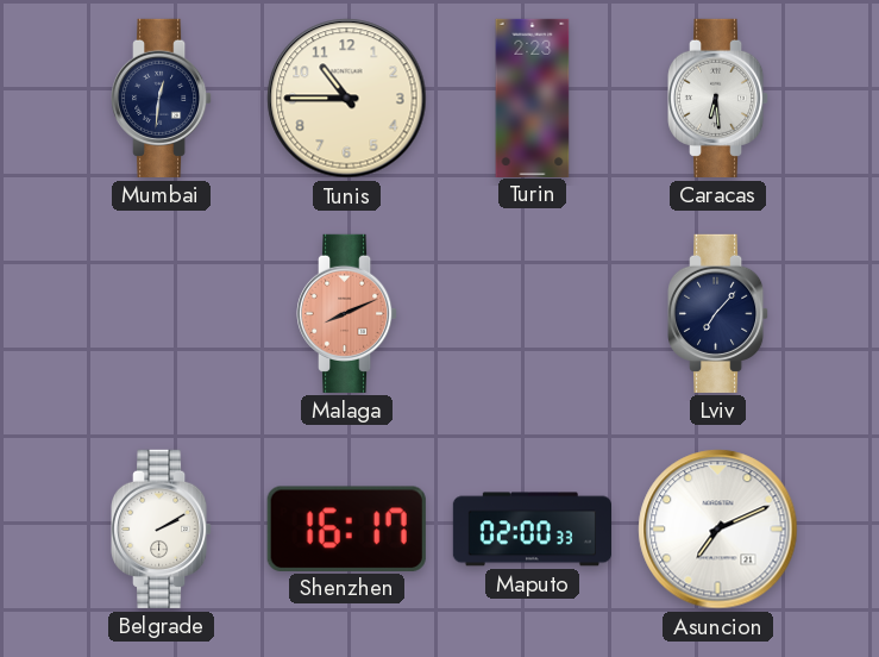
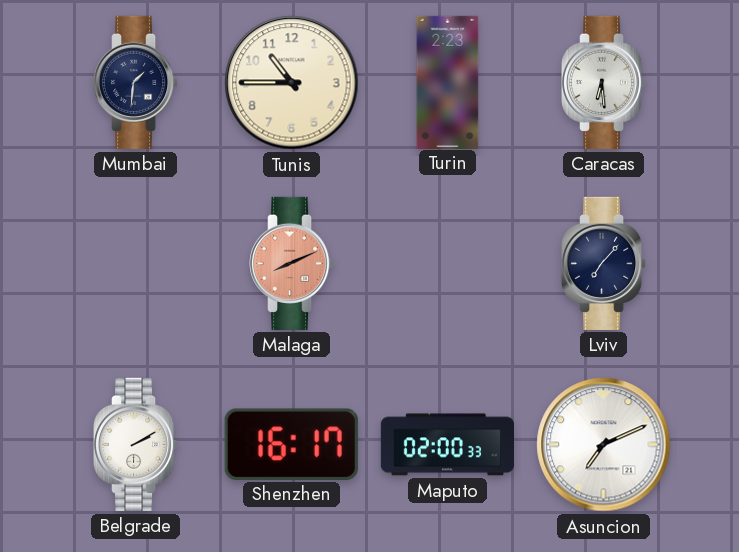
Mumbai: 12:31 -> 1:31 (137, 82)
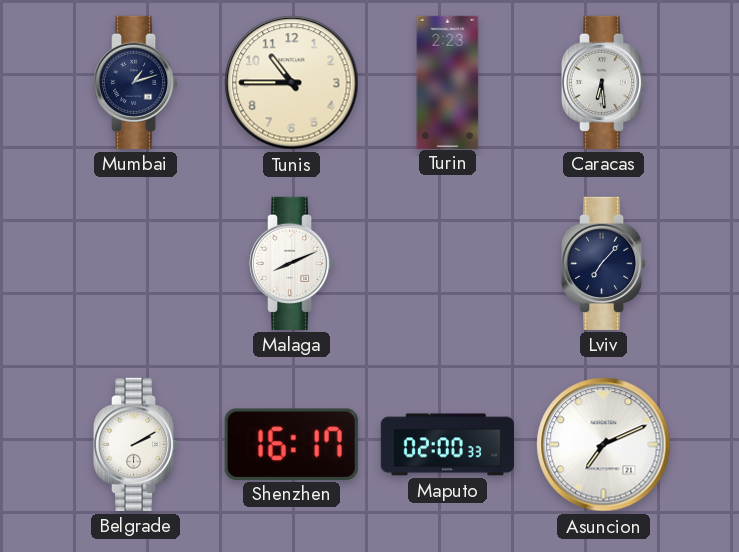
Mumbai: 1:31 -> 1:12 (137, 82)
Malaga dial: salmon -> white (293, 263)
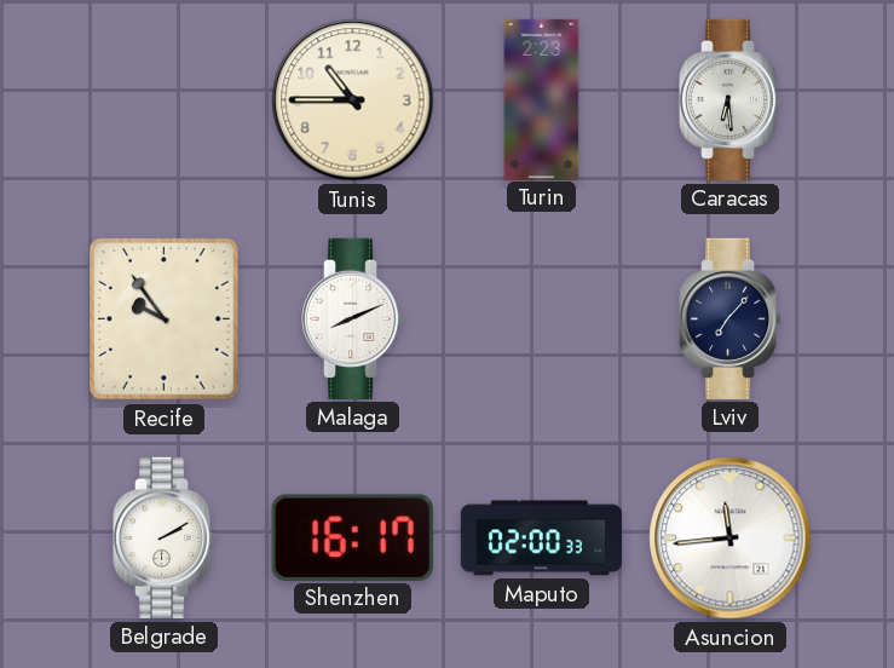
Mumbai: 1:12 -> none (137, 82)
Recife: none -> 9:54 (163, 318)
Asuncion: 7:11 -> 11:44 (731, 539)
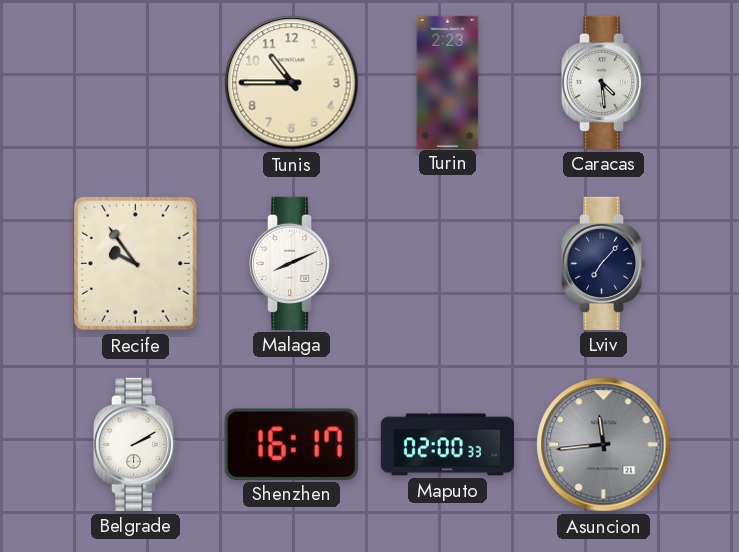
Caracas: 6:29 -> 4:29 (605, 82)
Asuncion dial: white -> grey (604, 445)
